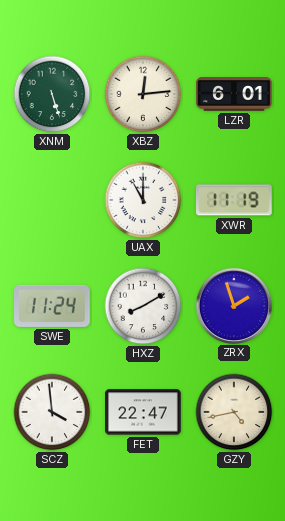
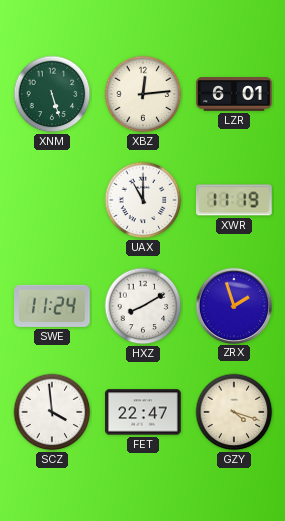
GZY: 4:43 -> 4:18 (234, 412)
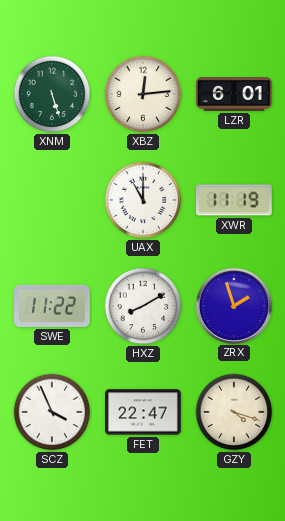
SWE: 11:24 -> 11:22 (52, 306)
SCZ: 3:59 -> 3:56 (52, 412)
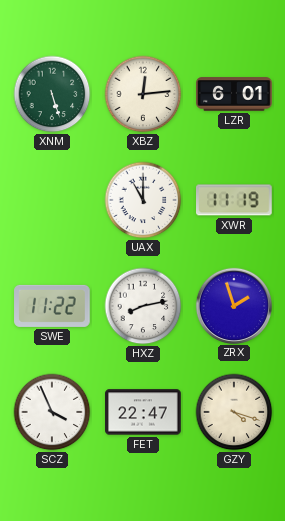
HXZ: 8:10 -> 8:13 (143, 306)
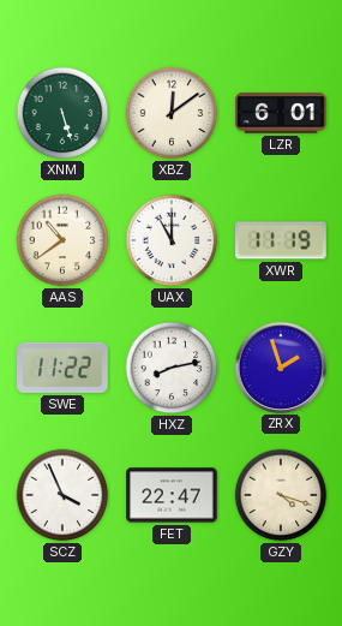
XBZ: 12:14 -> 12:09 (172, 113)
AAS: none -> 10:39 (62, 240)
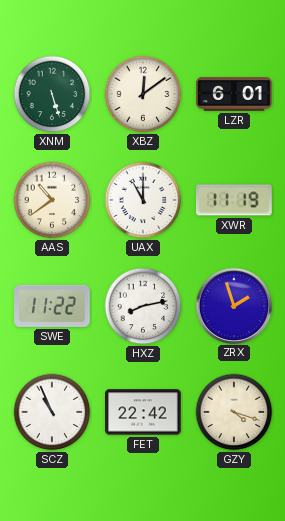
SCZ: 3:56 -> 10:56 (52, 412)
FET: 22:47 -> 22:42 (143, 412)
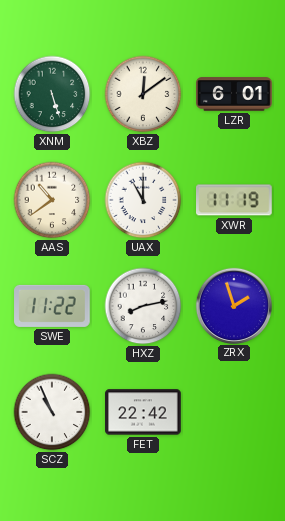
GZY: 4:18 -> none (234, 412)
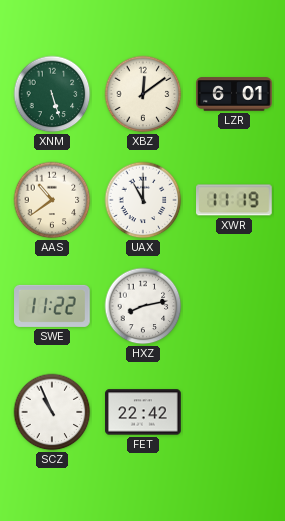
ZRX: 1:57 -> none (233, 305)
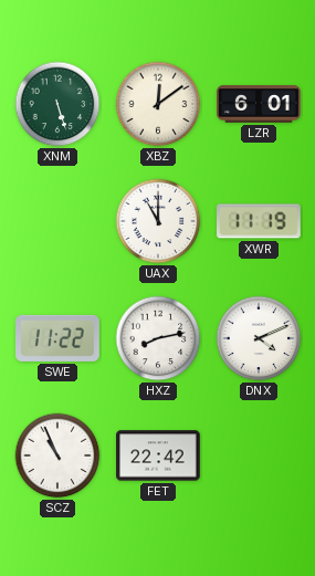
AAS: 10:39 -> none (52, 200)
DNX: none -> 4:11 (259, 338)
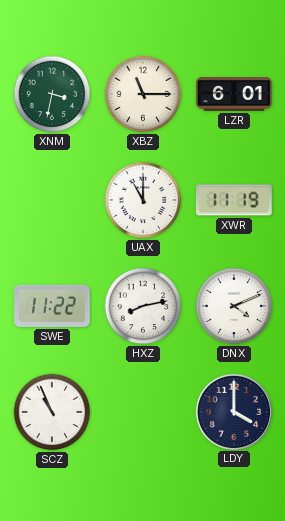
XNM: 5:27 -> 3:32 (52, 94)
XBZ: 12:09 -> 11:15 (143, 94)
FET: 22:42 -> none (158, 455)
LDY: none -> 4:00 (233, 411)
